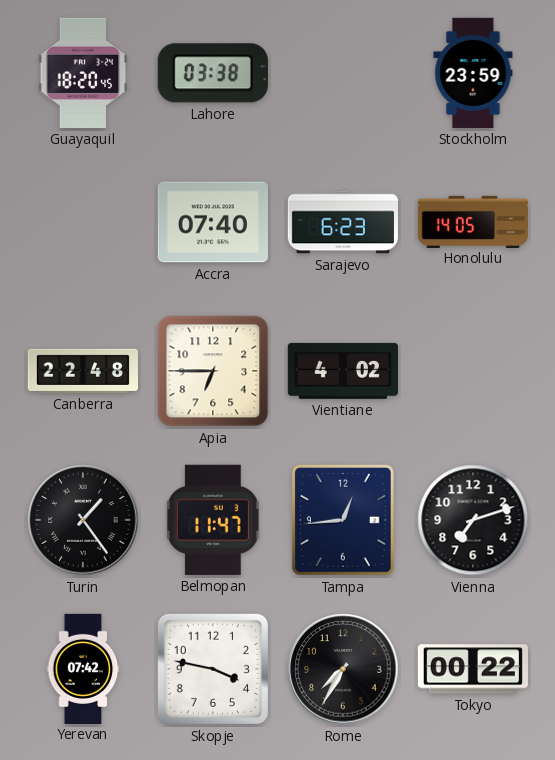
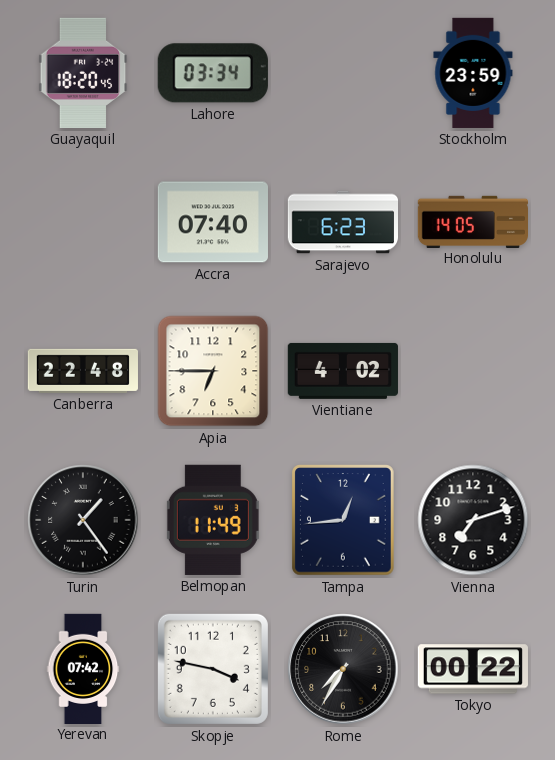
Lahore: 03:38 -> 03:34 (213, 73)
Belmopan: 11:47 -> 11:49 (213, 520)
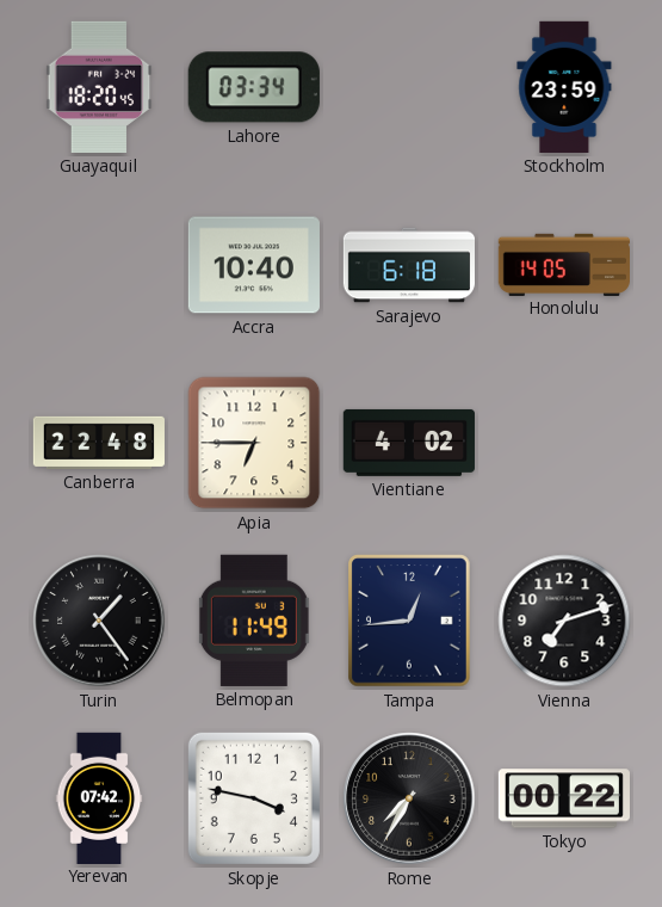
Accra: 07:40 -> 10:40 (254, 265)
Sarajevo: 6:23 -> 6:18 (408, 265)
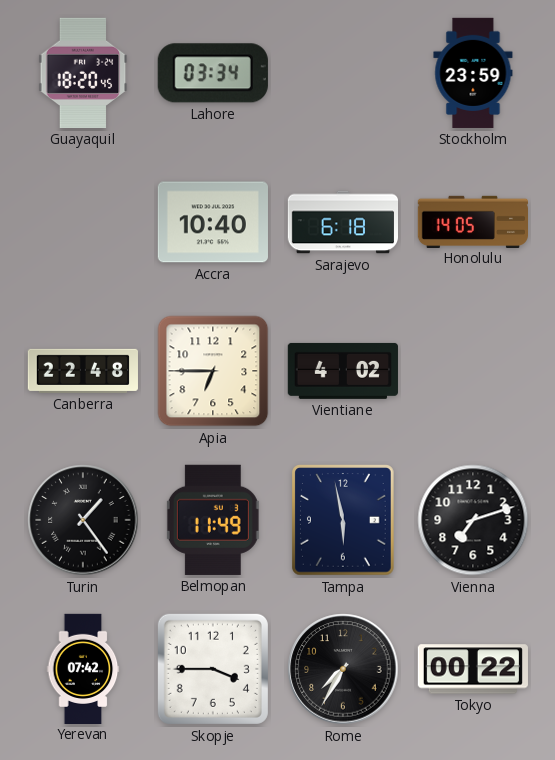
Tampa: 12:44 -> 5:58 (344, 521)
Skopje: 3:47 -> 3:45 (213, 669)
